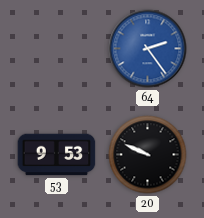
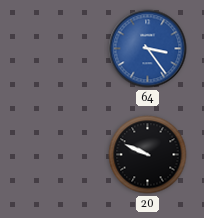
64: 2:24 -> 3:24 (148, 49)
53: 9:53 -> none (57, 155)
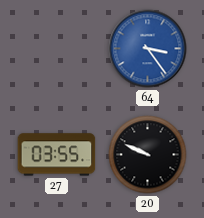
27: none -> 03:55 (57, 155)
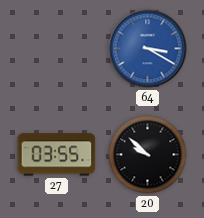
64: 3:24 -> 3:20 (148, 49)
20: 9:49 -> 9:52 (148, 155)
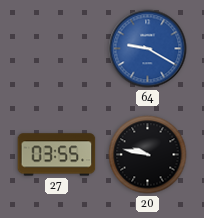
64: 3:20 -> 9:20 (148, 49)
20: 9:52 -> 9:47 (148, 155)
